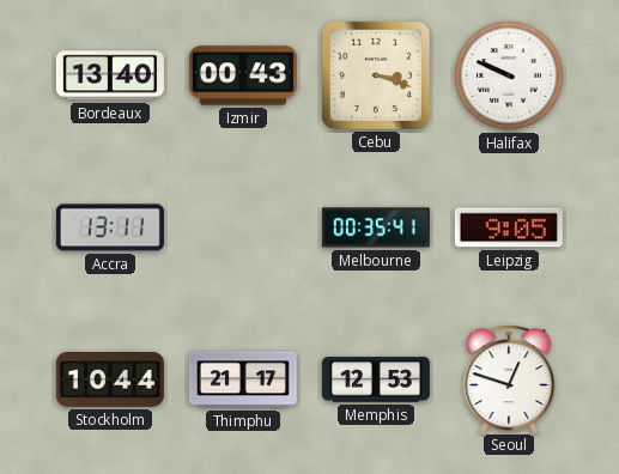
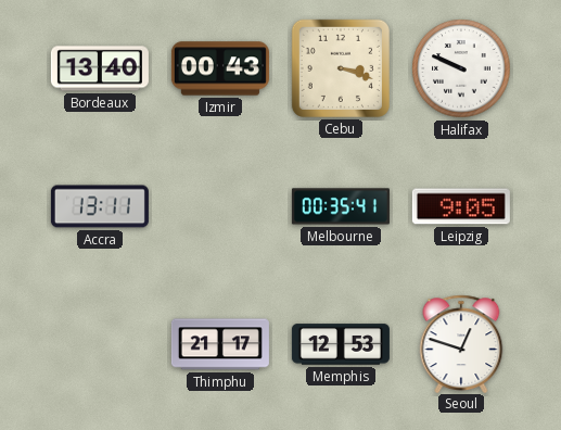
Stockholm: 10:44 -> none (110, 379)
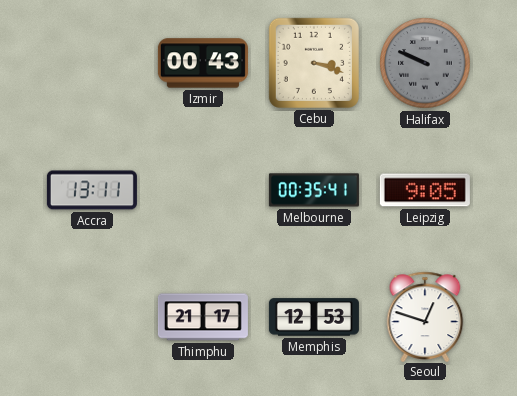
Bordeaux: 13:40 -> none (100, 68)
Halifax dial: white -> grey (425, 63)
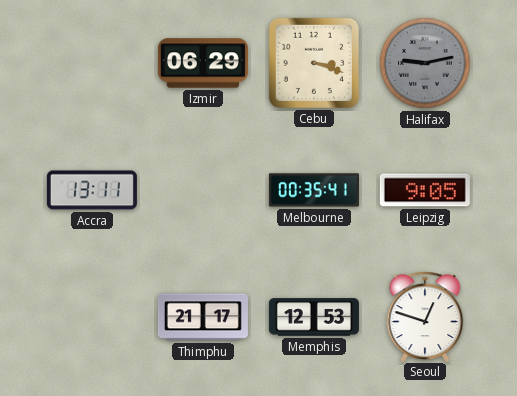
Izmir: 00:43 -> 06:29 (203, 63)
Halifax: 9:49 -> 9:13 (425, 63)
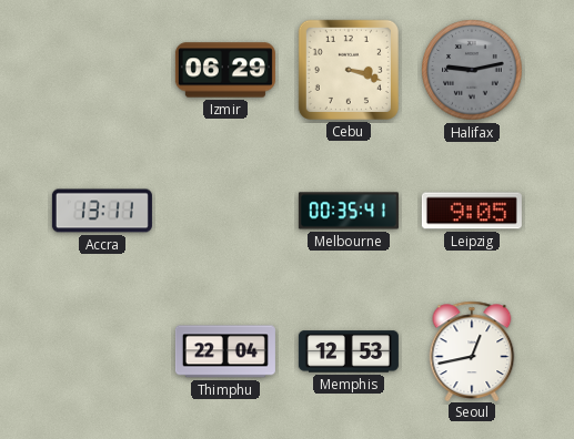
Thimphu: 21:17 -> 22:04 (225, 351)
Seoul: 12:48 -> 12:43 (472, 350)
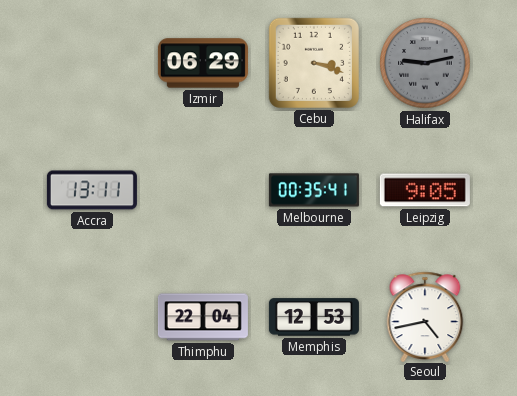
Seoul: 12:43 -> 4:43 (425, 316)
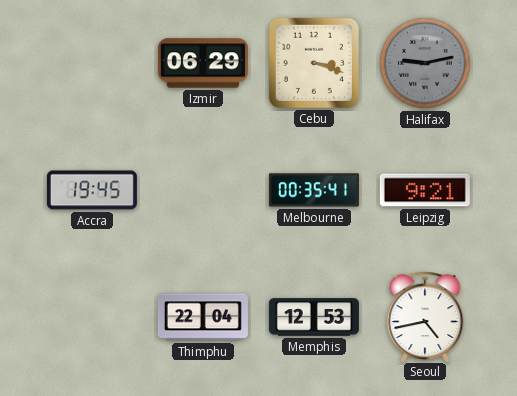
Accra: 13:11 -> 19:45 (92, 190)
Leipzig: 9:05 -> 9:21 (425, 190)
